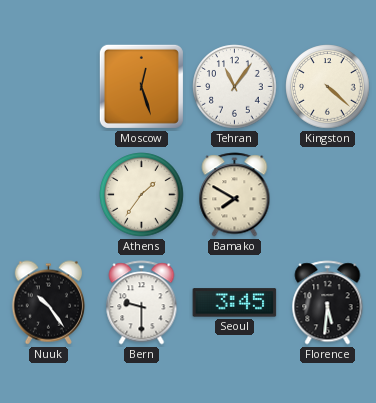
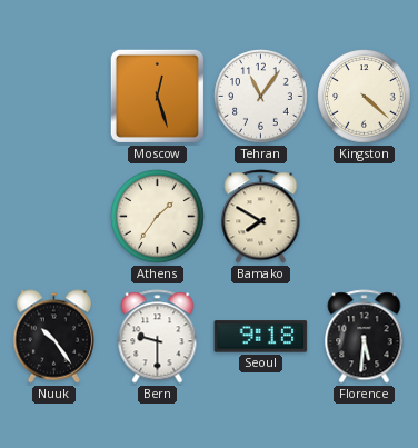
Seoul: 3:45 -> 9:18 (261, 337)
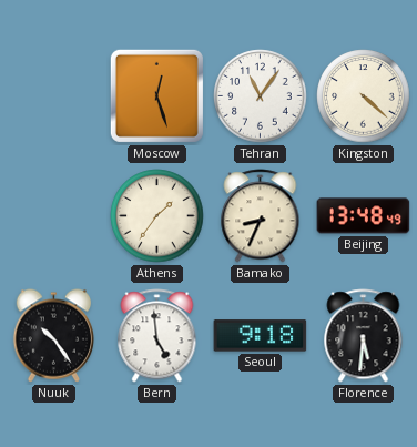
Bamako: 7:50 -> 8:34 (261, 216)
Beijing: none -> 13:48 (364, 216)
Bern: 9:30 -> 4:59 (157, 336)
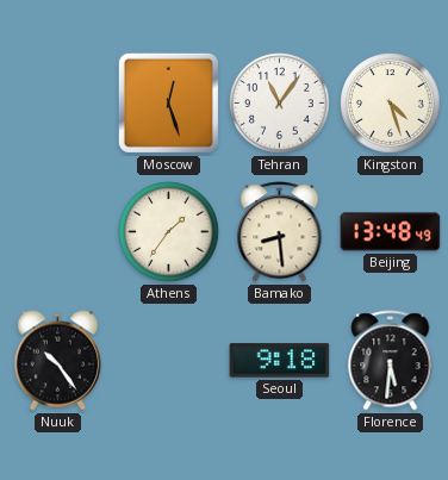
Kingston: 4:22 -> 4:27 (391, 104)
Bamako: 8:34 -> 8:29 (280, 232)
Bern: 4:59 -> none (157, 336)
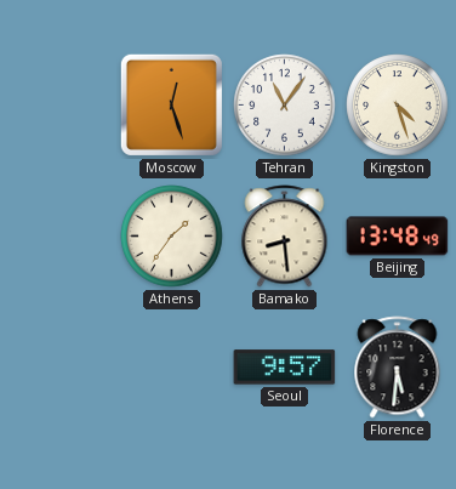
Nuuk: 10:24 -> none (57, 361)
Seoul: 9:18 -> 9:57 (285, 368)
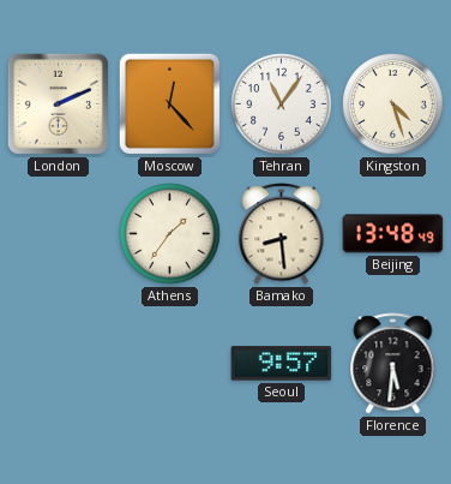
London: none -> 2:11 (58, 103)
Moscow: 12:27 -> 12:23 (169, 103)
